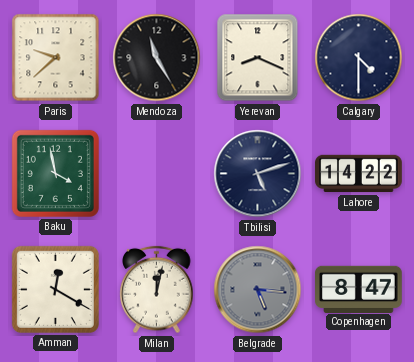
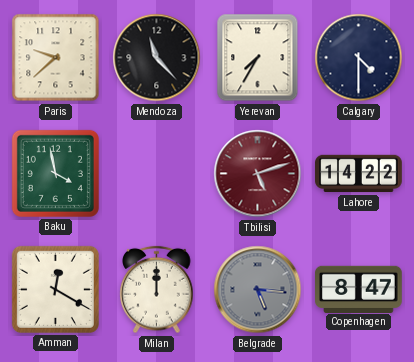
Mendoza: 11:25 -> 11:23 (157, 58)
Yerevan: 8:19 -> 7:35 (258, 58)
Tbilisi dial: navy -> burgundy (258, 174)
Milan: 12:02 -> 12:00 (157, 290)
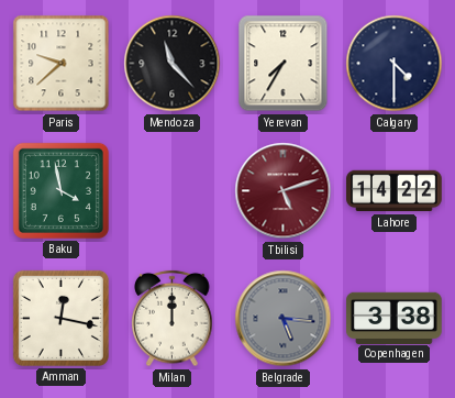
Amman: 12:20 -> 12:17 (60, 318)
Copenhagen: 8:47 -> 3:38 (395, 318)
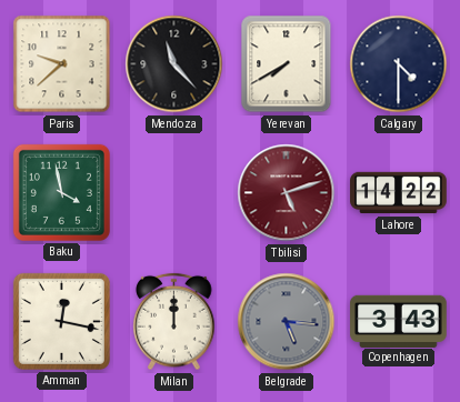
Yerevan: 7:35 -> 7:40 (287, 64)
Copenhagen: 3:38 -> 3:43 (399, 321)
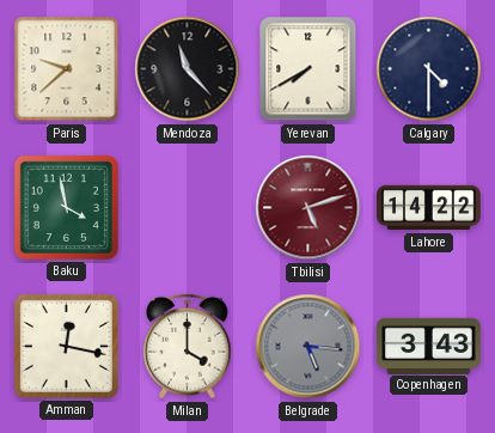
Milan: 12:00 -> 4:00 (188, 347)
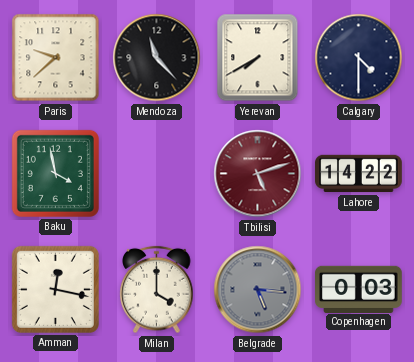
Copenhagen: 3:43 -> 0:03 (359, 289)
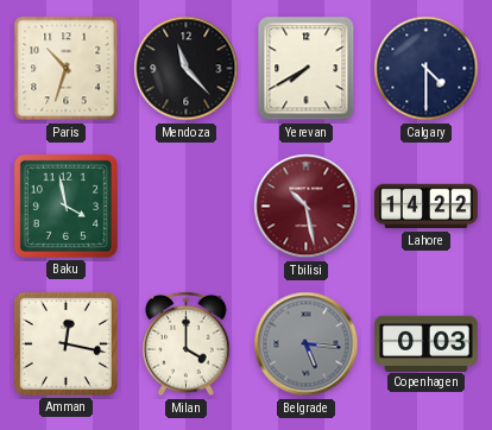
Paris: 9:38 -> 10:33 (67, 69)
Tbilisi: 5:12 -> 10:28 (307, 207)
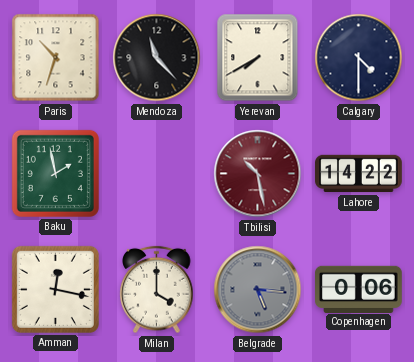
Baku: 3:58 -> 1:58 (55, 173)
Copenhagen: 0:03 -> 0:06 (359, 289)
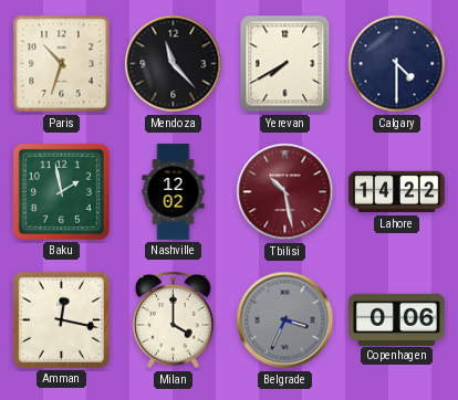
Nashville: none -> 12:02 (174, 192)
Belgrade: 5:16 -> 3:34 (285, 320)
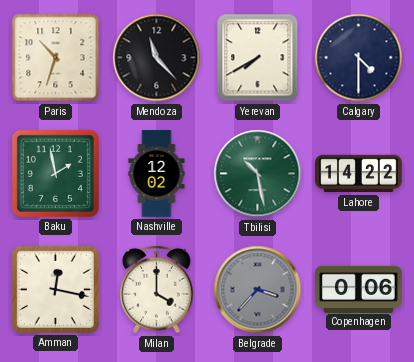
Tbilisi dial: burgundy -> green (258, 174)
Belgrade: 3:34 -> 3:37 (258, 290)
